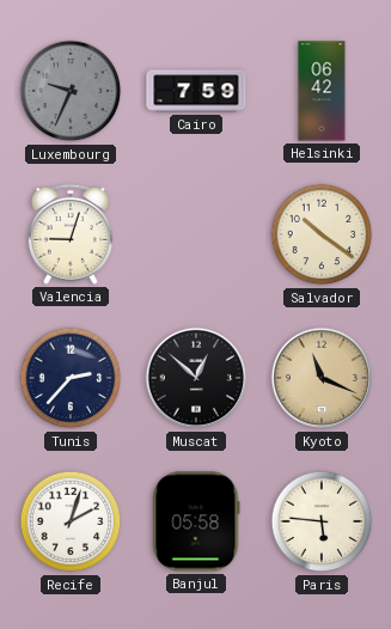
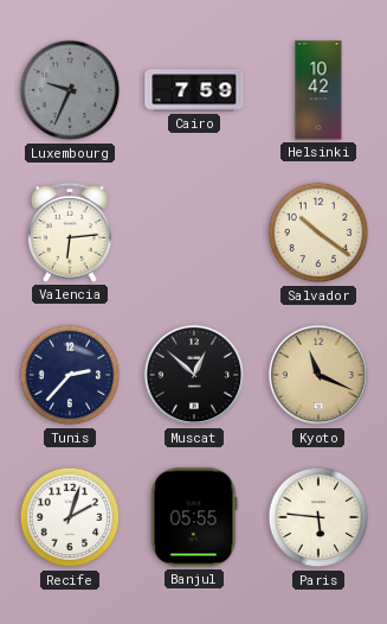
Helsinki: 06:42 -> 10:42 (318, 90)
Valencia: 9:03 -> 6:14 (70, 233)
Banjul: 05:58 -> 05:55 (194, 517)
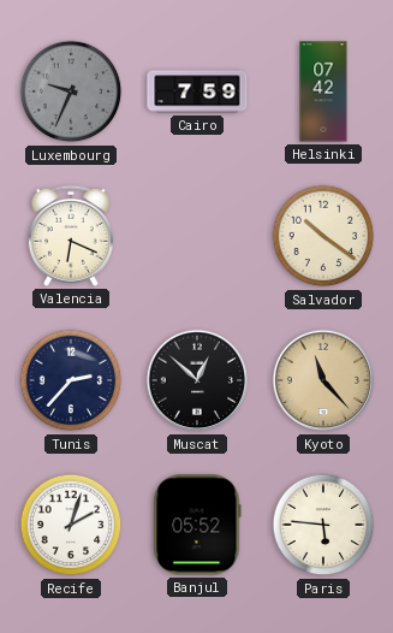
Helsinki: 10:42 -> 07:42 (323, 91)
Valencia: 6:14 -> 6:19 (71, 236)
Kyoto: 11:19 -> 11:23 (323, 380)
Banjul: 05:55 -> 05:52 (197, 525)
